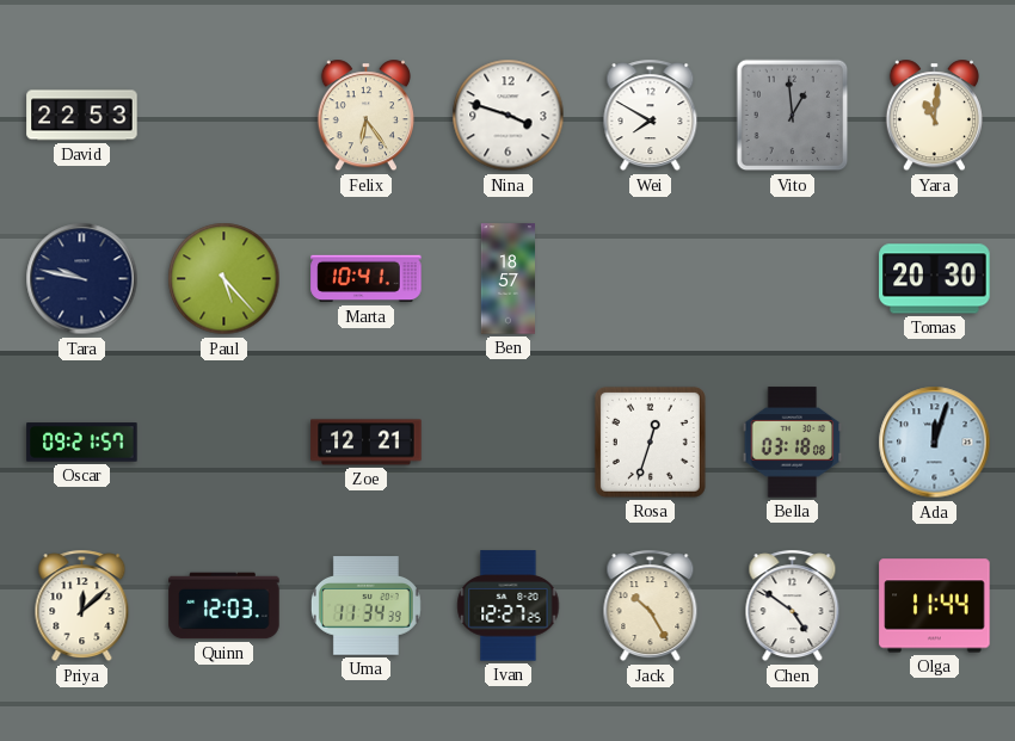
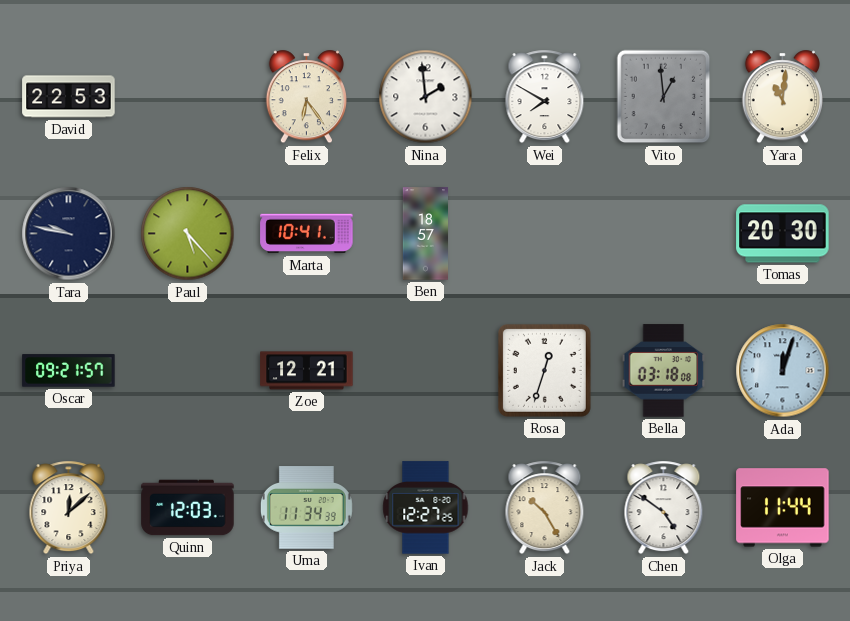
Nina: 3:48 -> 1:59 (426, 97)
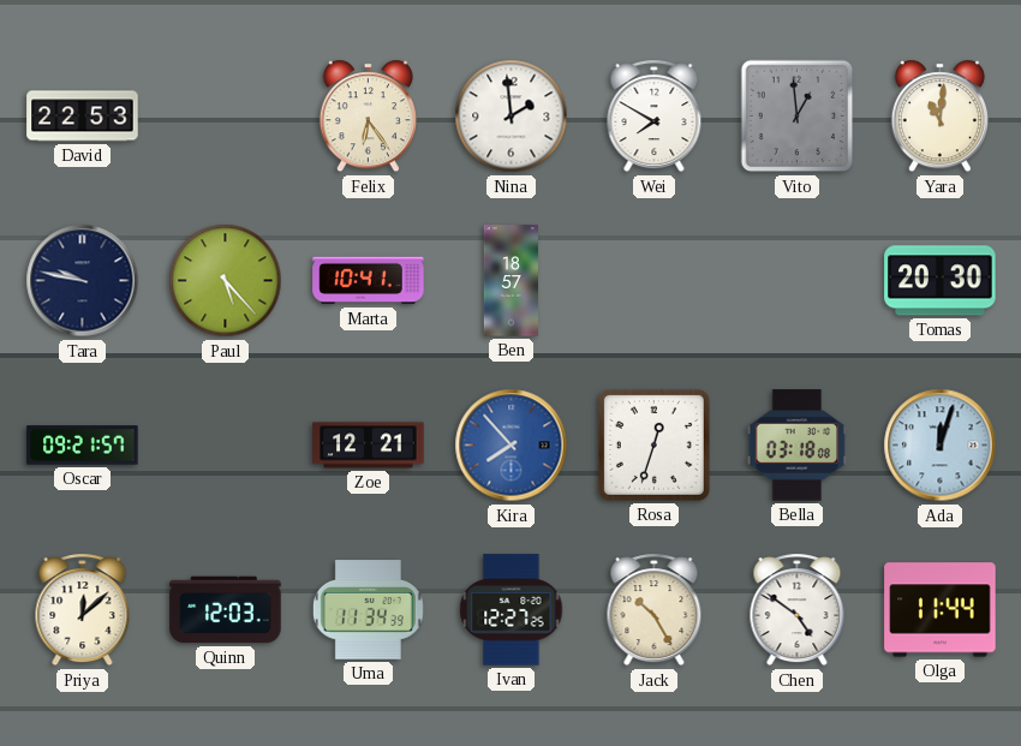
Kira: none -> 7:53 (512, 446)
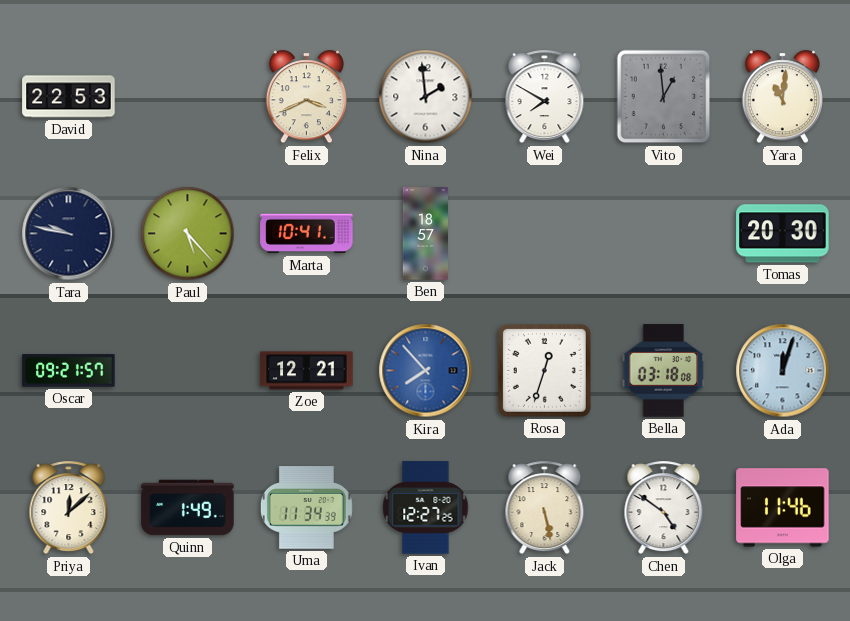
Felix: 6:24 -> 3:41 (306, 97)
Quinn: 12:03 -> 1:49 (188, 508)
Jack: 10:25 -> 5:28 (545, 508)
Olga: 11:44 -> 11:46 (783, 508)
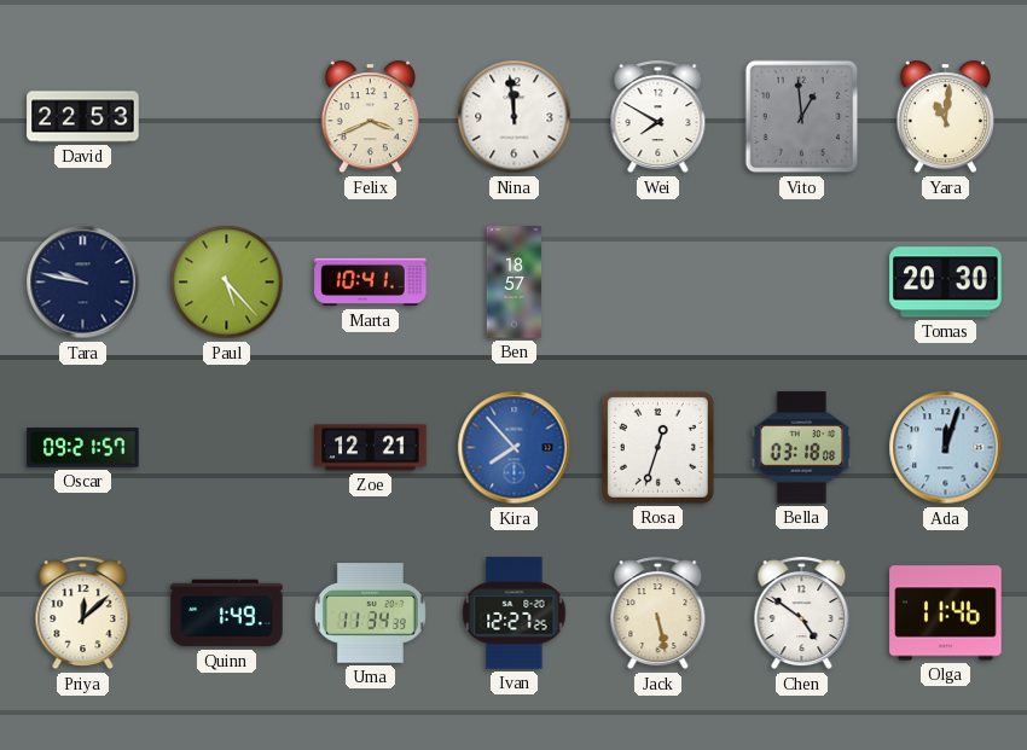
Nina: 1:59 -> 11:59 (515, 117)
